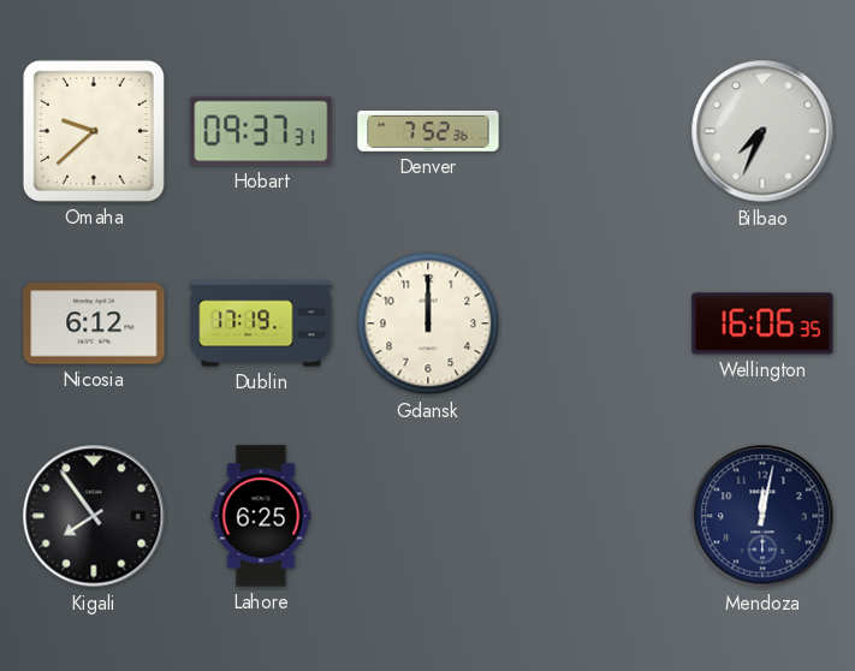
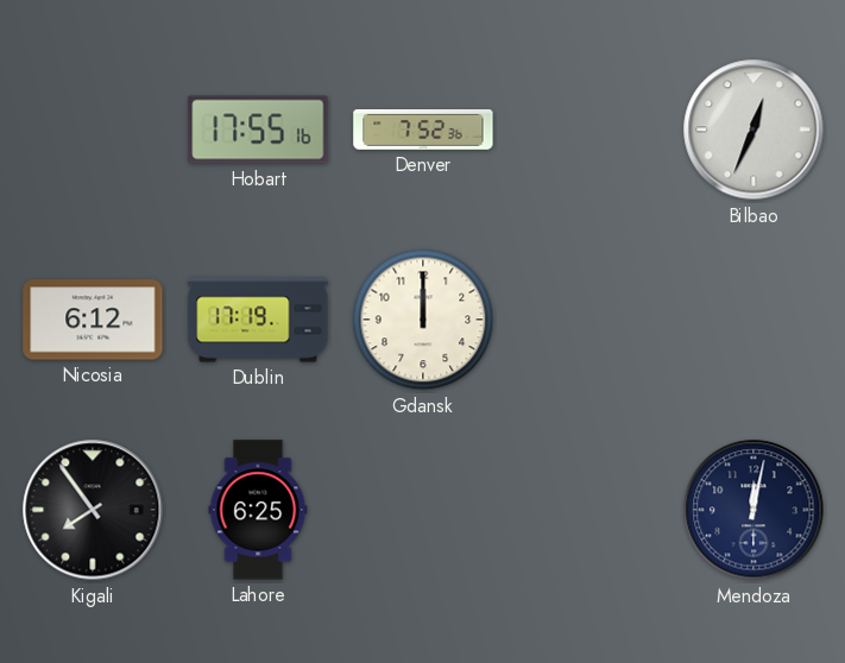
Omaha: 9:38 -> none (94, 131)
Hobart: 09:37 -> 17:55 (258, 130)
Bilbao: 7:34 -> 12:34 (753, 130)
Wellington: 16:06 -> none (762, 323)
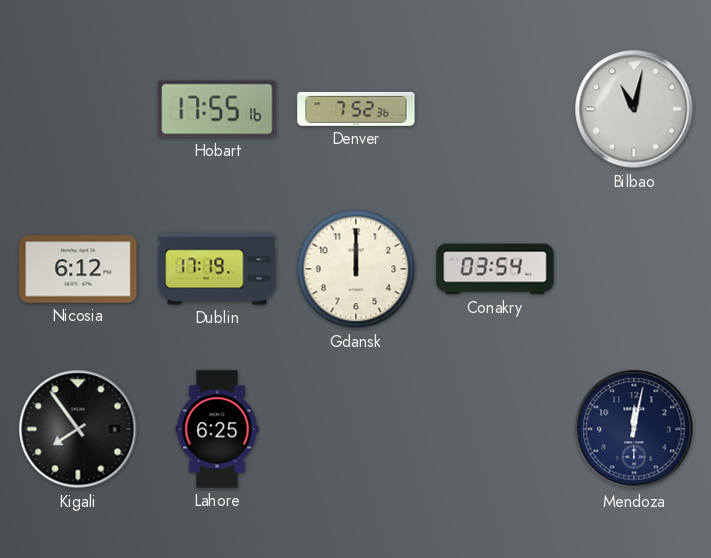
Bilbao: 12:34 -> 11:02 (634, 109)
Conakry: none -> 03:54 (495, 269)
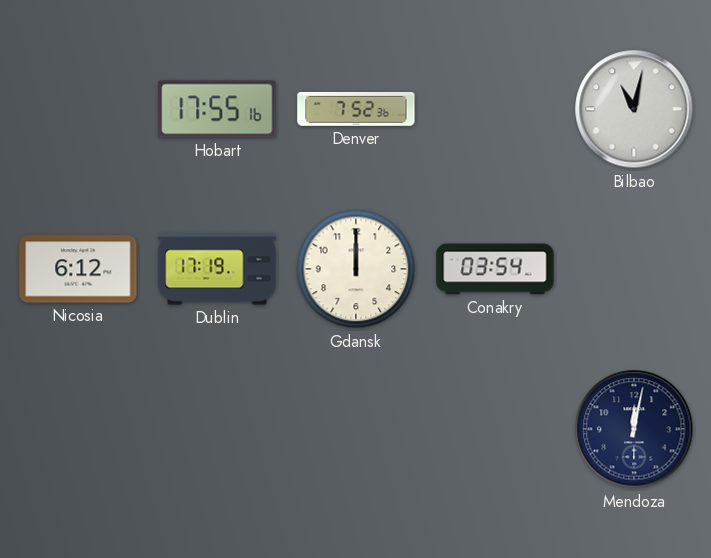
Kigali: 7:54 -> none (78, 429)
Lahore: 6:25 -> none (217, 429)
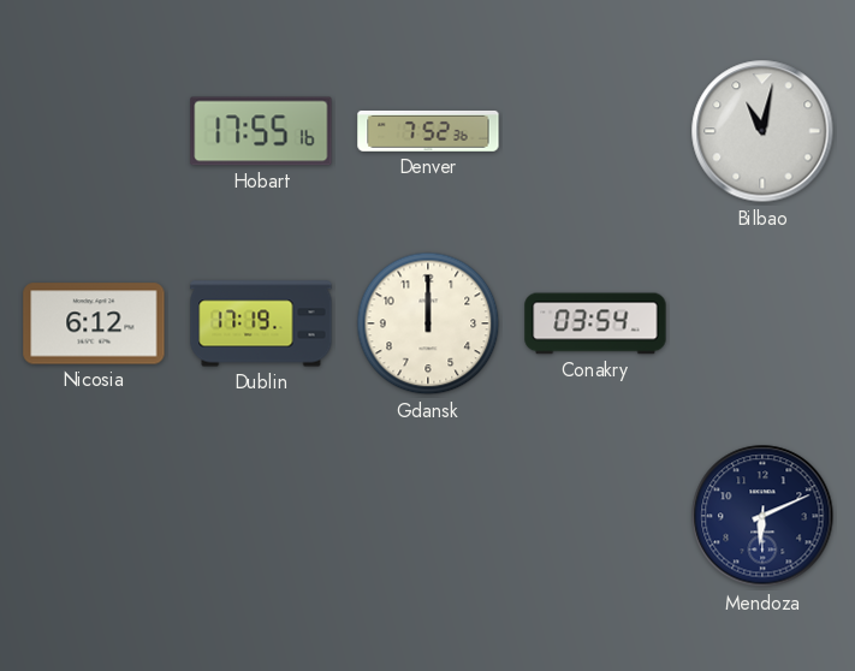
Mendoza: 12:02 -> 6:11 (762, 516)
